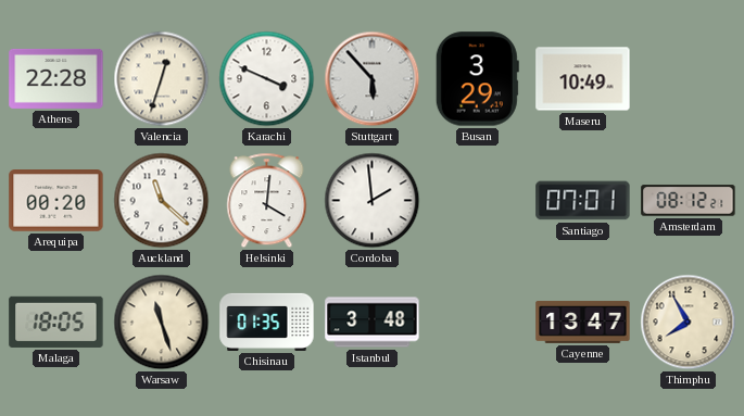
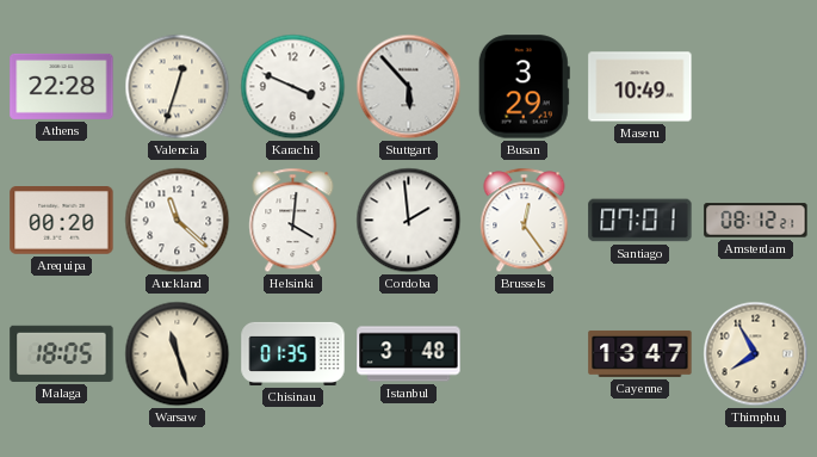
Brussels: none -> 12:24 (525, 221)
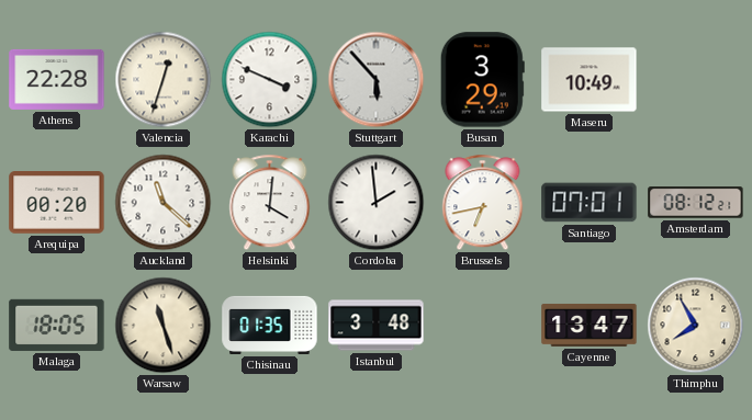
Brussels: 12:24 -> 6:43 (483, 203)
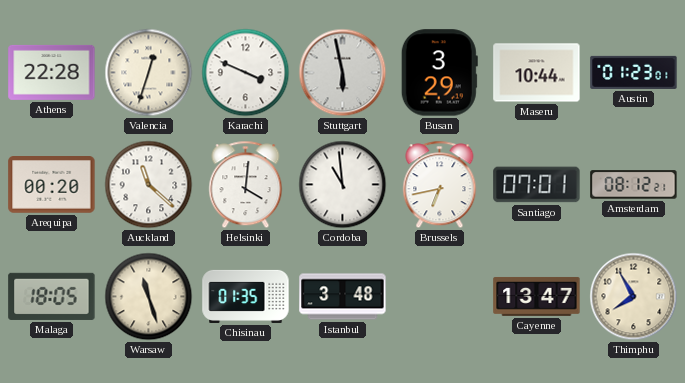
Stuttgart: 5:53 -> 5:58 (343, 73)
Maseru: 10:49 -> 10:44 (537, 73)
Austin: none -> 01:23 (634, 72)
Cordoba: 1:59 -> 10:59 (343, 185)
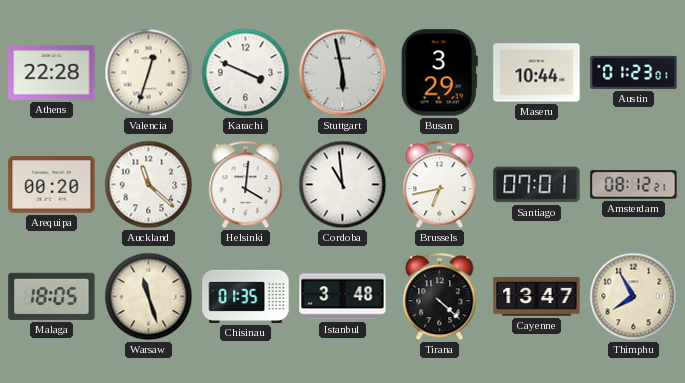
Tirana: none -> 4:22 (440, 297)
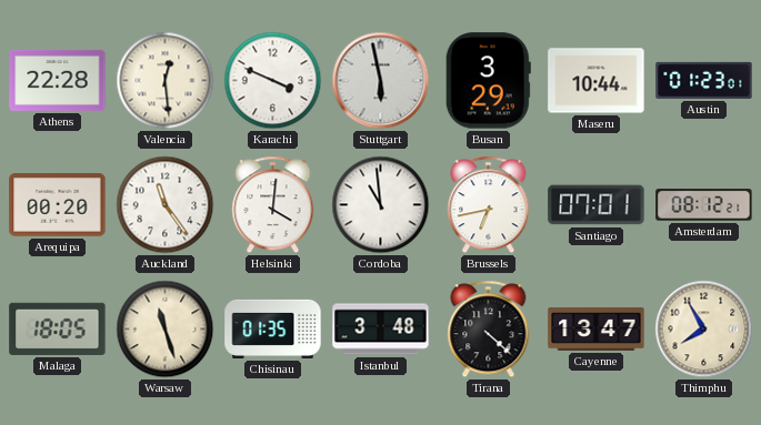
Valencia: 12:33 -> 12:29 (166, 81)
Auckland: 11:22 -> 11:24 (166, 205)
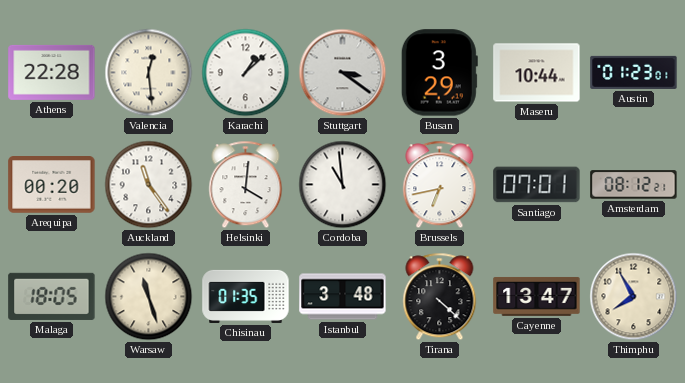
Karachi: 3:49 -> 1:08 (246, 73)
Stuttgart: 5:58 -> 3:21 (343, 73)
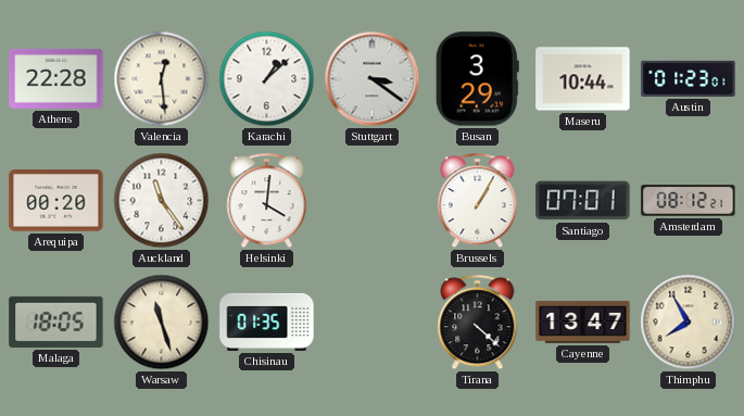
Cordoba: 10:59 -> none (343, 185)
Brussels: 6:43 -> 1:05 (478, 201)
Istanbul: 3:48 -> none (343, 297)
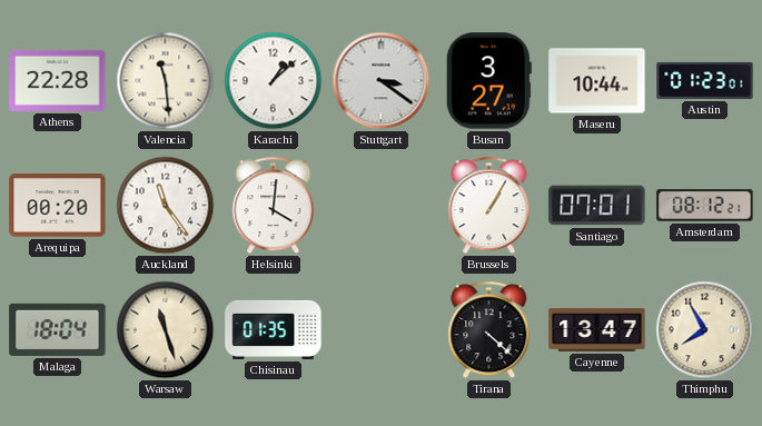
Valencia: 12:29 -> 11:29 (166, 81)
Busan: 3:29 -> 3:27 (488, 81)
Malaga: 18:05 -> 18:04 (58, 329)
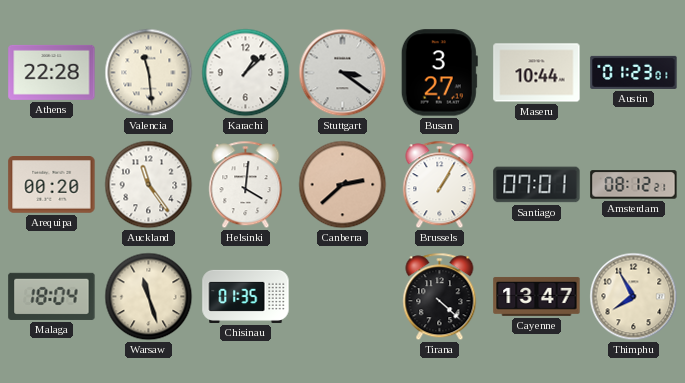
Canberra: none -> 2:38 (343, 185)
